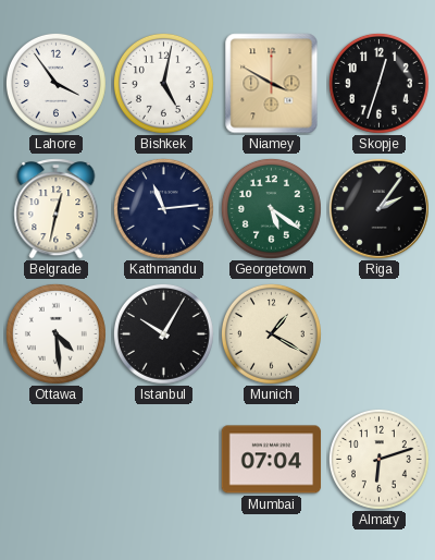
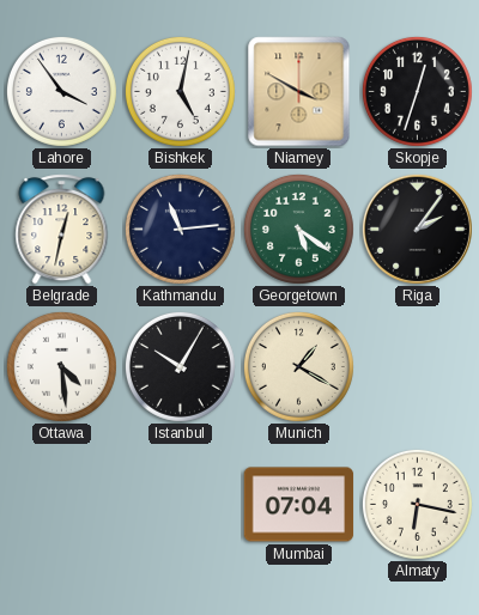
Almaty: 6:12 -> 6:17 (417, 504)
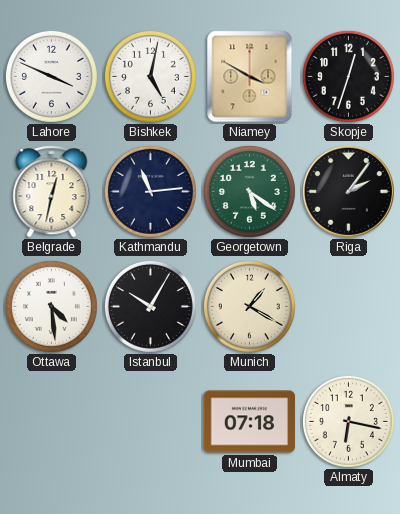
Lahore: 3:54 -> 3:49 (51, 76)
Mumbai: 07:04 -> 07:18 (250, 422)
